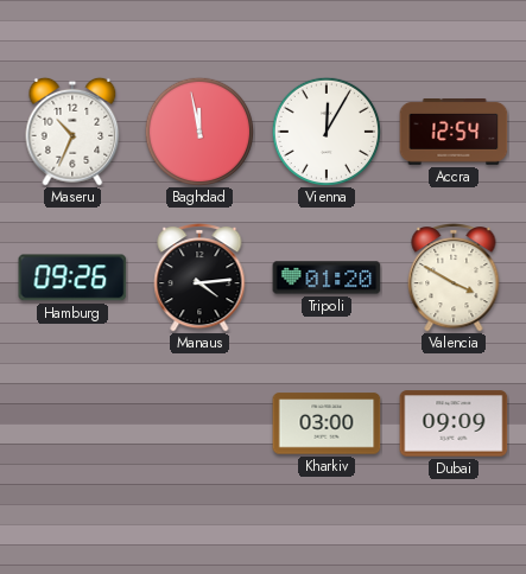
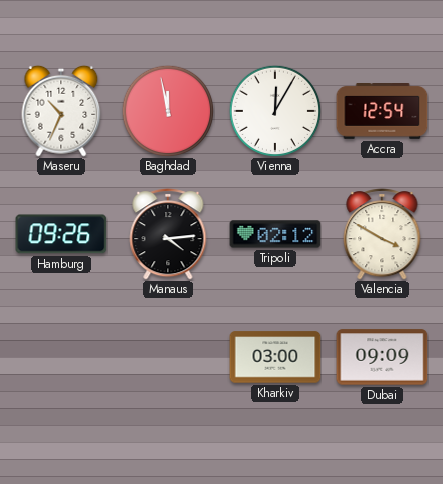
Tripoli: 01:20 -> 02:12 (275, 234)
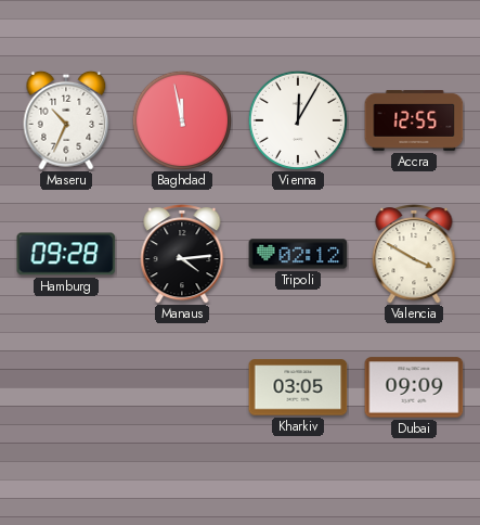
Accra: 12:54 -> 12:55 (414, 121)
Hamburg: 09:26 -> 09:28 (66, 254)
Kharkiv: 03:00 -> 03:05 (298, 387)
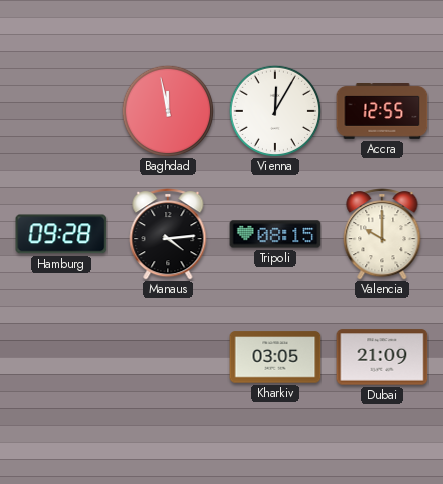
Maseru: 10:34 -> none (66, 120)
Tripoli: 02:12 -> 08:15 (275, 234)
Valencia: 3:50 -> 10:00 (382, 235)
Dubai: 09:09 -> 21:09 (382, 357)
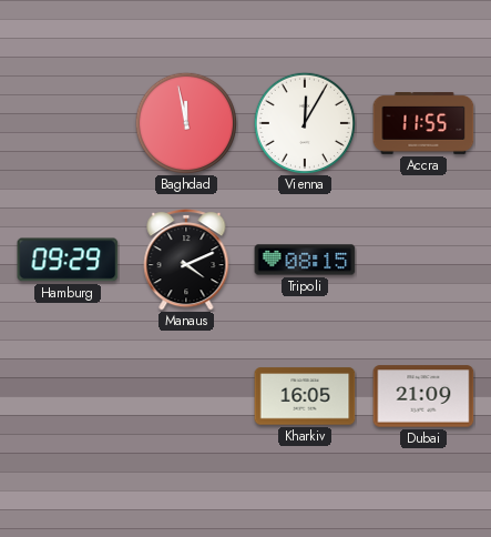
Accra: 12:55 -> 11:55 (423, 124)
Hamburg: 09:28 -> 09:29 (68, 260)
Manaus: 4:14 -> 4:11 (186, 261)
Valencia: 10:00 -> none (382, 235)
Kharkiv: 03:05 -> 16:05 (305, 396)
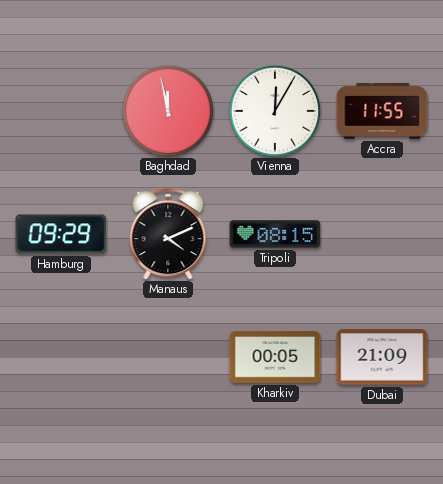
Kharkiv: 16:05 -> 00:05 (275, 357)
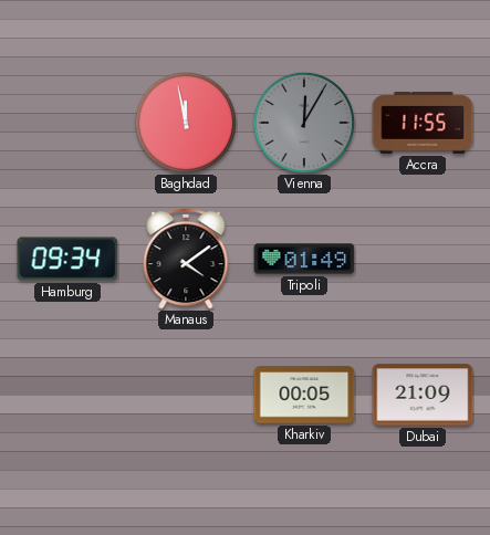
Vienna dial: white -> grey (303, 122)
Hamburg: 09:29 -> 09:34 (67, 259)
Manaus: 4:11 -> 4:09 (186, 260)
Tripoli: 08:15 -> 01:49 (304, 259)
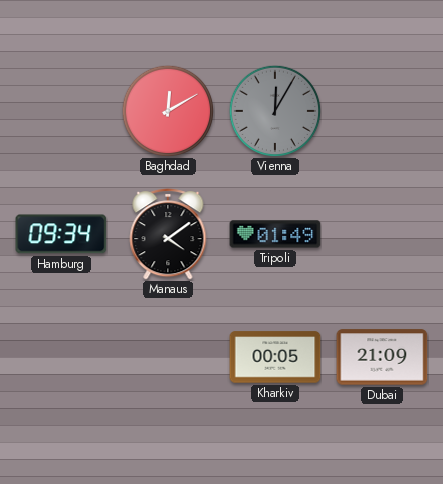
Baghdad: 11:58 -> 12:10 (167, 110)
Accra: 11:55 -> none (423, 124)
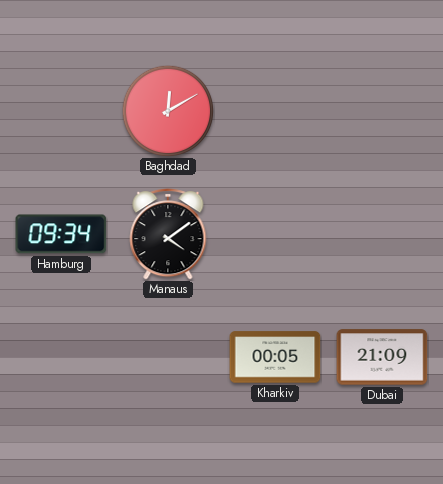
Vienna: 12:05 -> none (274, 110)
Tripoli: 01:49 -> none (275, 234)
